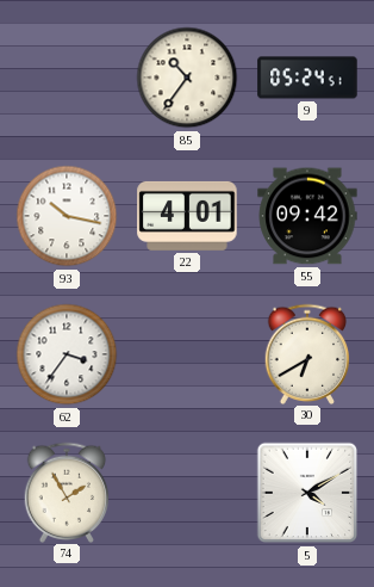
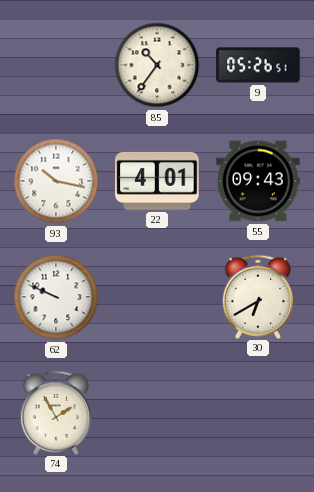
9: 05:24 -> 05:26 (258, 65)
55: 09:42 -> 09:43 (258, 181)
62: 3:36 -> 9:49 (56, 297)
5: 4:10 -> none (307, 493)
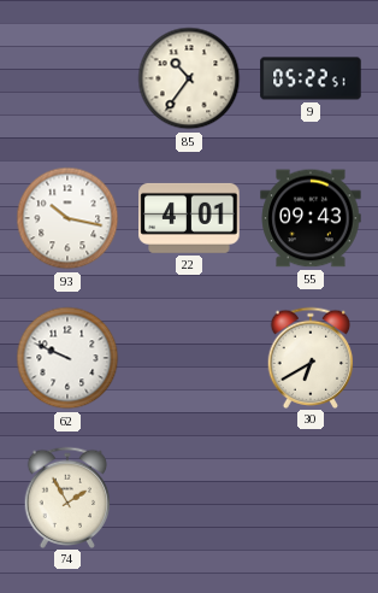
9: 05:26 -> 05:22 (311, 78)
